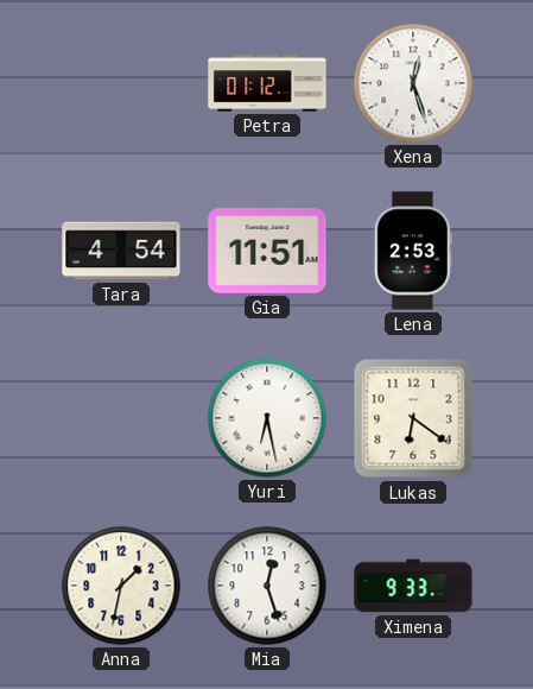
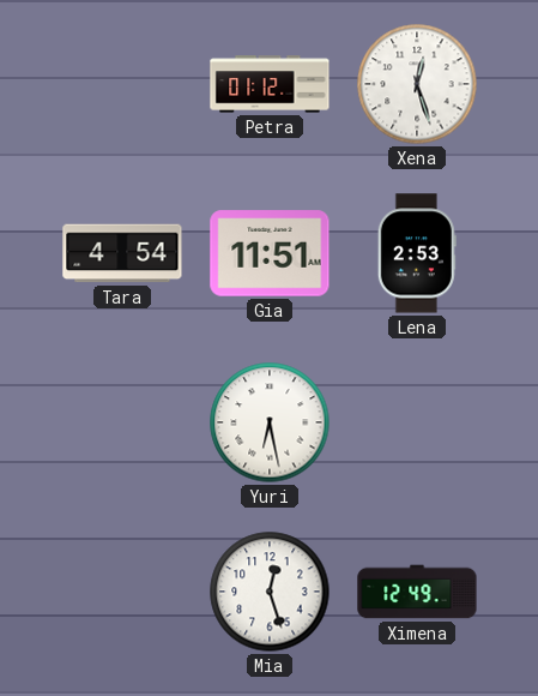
Lukas: 6:21 -> none (413, 418)
Anna: 1:32 -> none (121, 586)
Ximena: 9:33 -> 12:49 (417, 592)
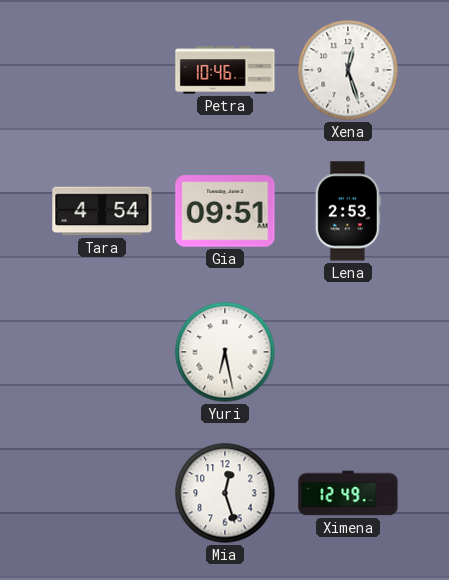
Petra: 01:12 -> 10:46 (225, 70)
Gia: 11:51 -> 09:51 (225, 211)
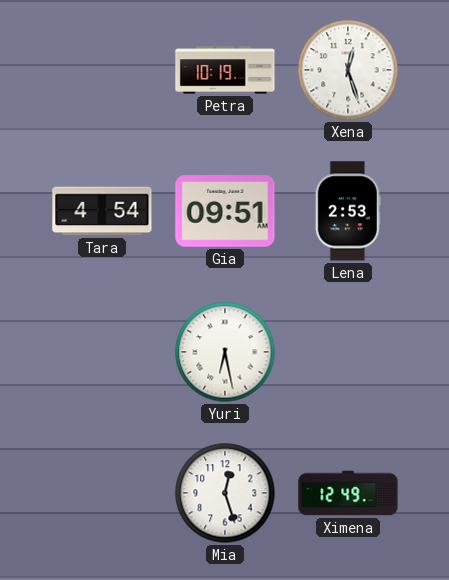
Petra: 10:46 -> 10:19 (225, 70)
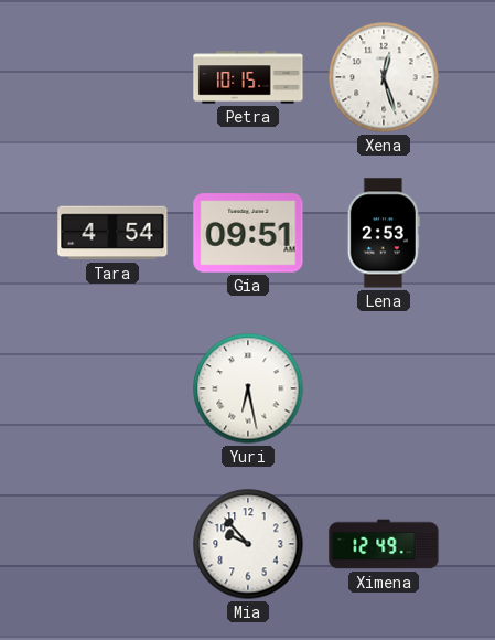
Petra: 10:19 -> 10:15 (248, 77)
Mia: 12:27 -> 9:53 (248, 544)
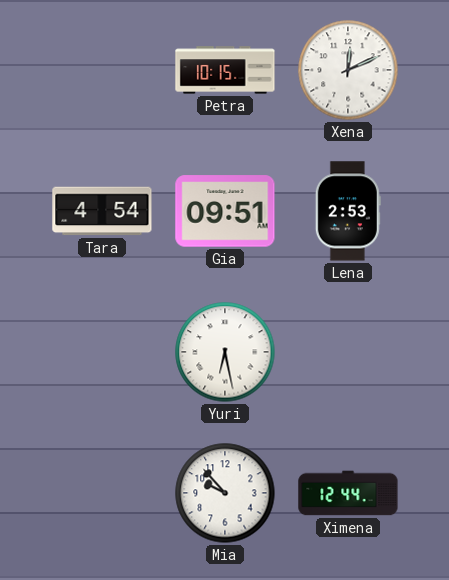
Xena: 12:27 -> 12:11 (348, 70)
Ximena: 12:49 -> 12:44 (348, 493)
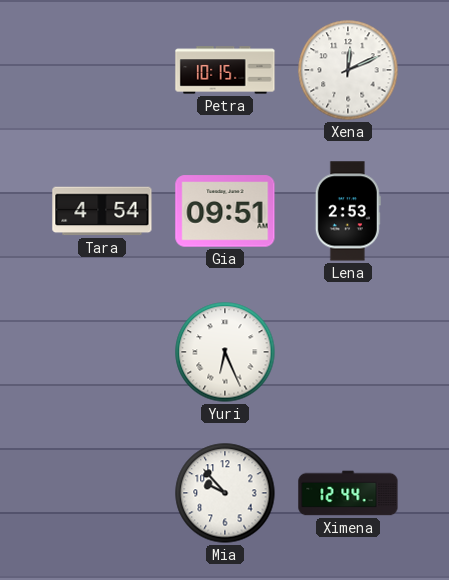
Yuri: 6:28 -> 6:26 (225, 352)
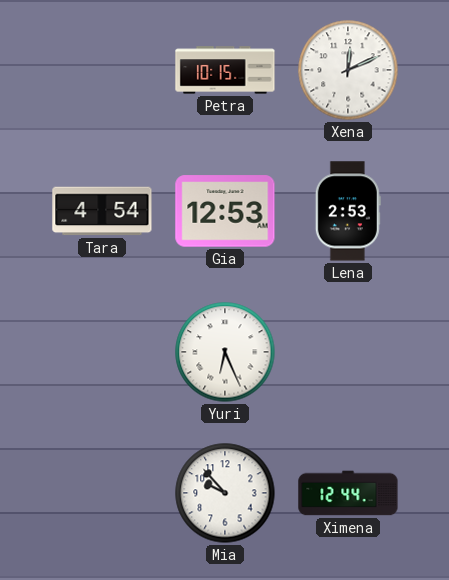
Gia: 09:51 -> 12:53 (225, 211)
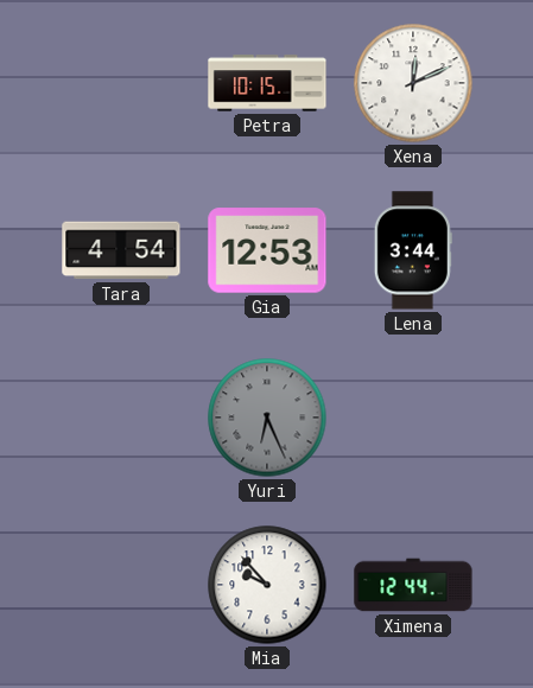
Lena: 2:53 -> 3:44 (413, 250)
Yuri dial: white -> grey (267, 418)
